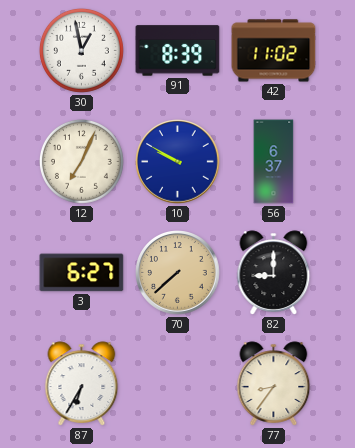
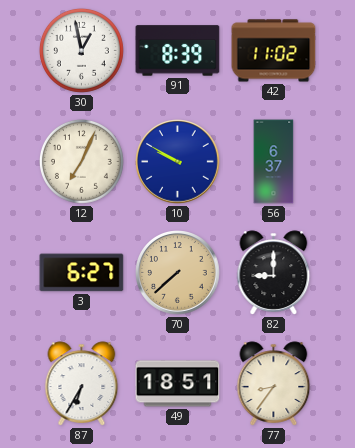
49: none -> 18:51 (178, 384)
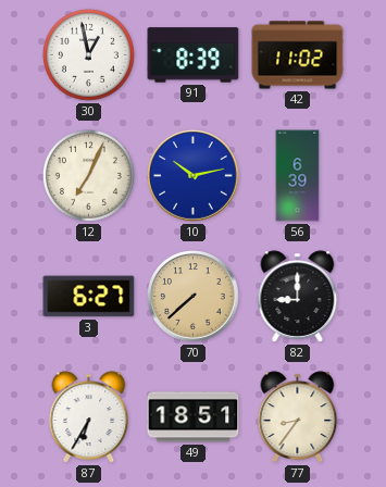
10: 9:50 -> 10:13 (194, 176)
56: 6:37 -> 6:39 (298, 176)
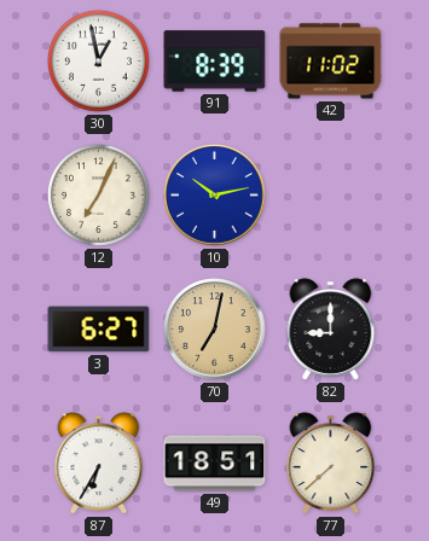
56: 6:39 -> none (298, 176)
70: 7:38 -> 7:02 (215, 330)
77: 8:36 -> 7:38 (331, 464)
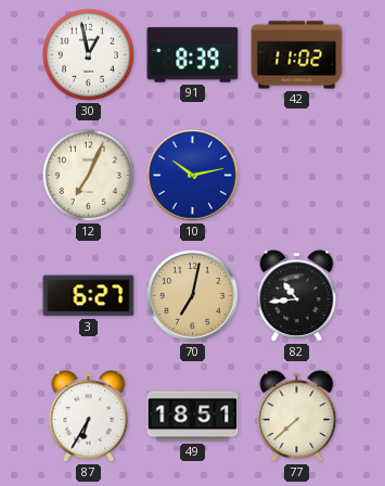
82: 9:00 -> 10:44 (297, 296)
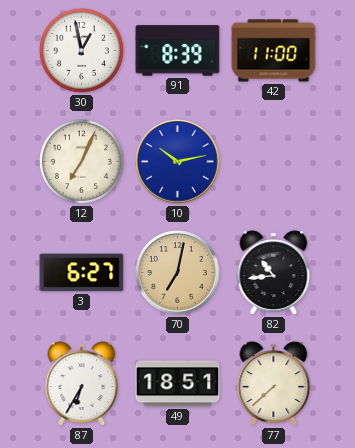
42: 11:02 -> 11:00 (274, 51)
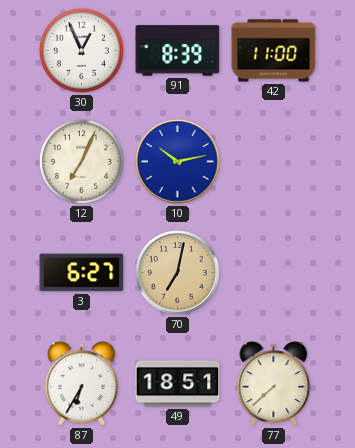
30: 12:58 -> 12:56 (81, 50)
82: 10:44 -> none (274, 273)
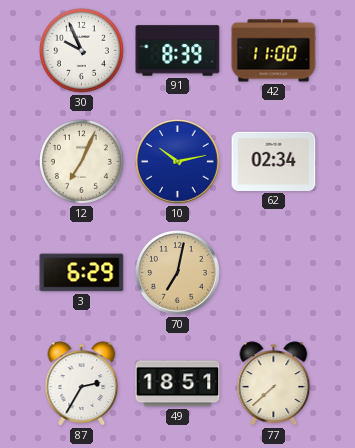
30: 12:56 -> 9:56 (81, 50)
62: none -> 02:34 (274, 161)
3: 6:27 -> 6:29 (82, 273)
87: 6:35 -> 2:35 (82, 384)
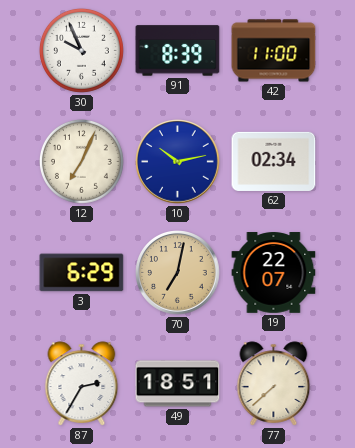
19: none -> 22:07 (274, 273)
